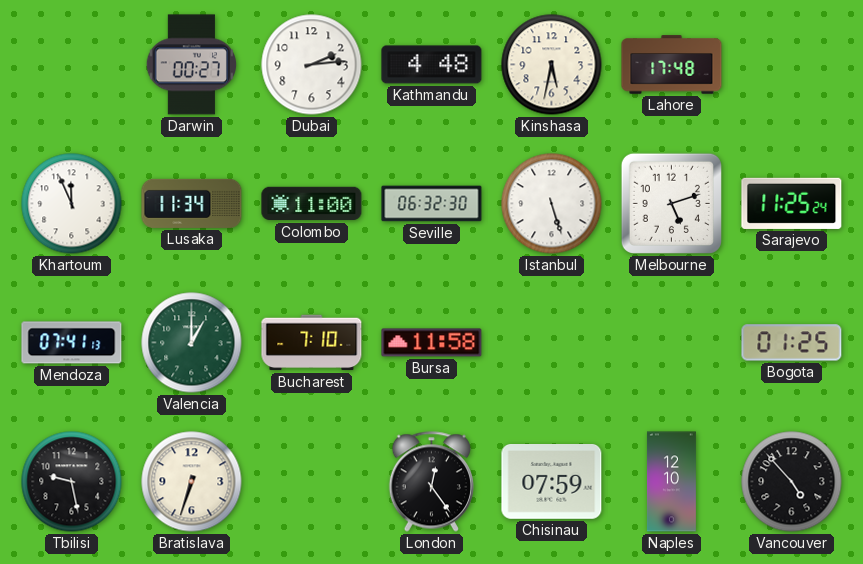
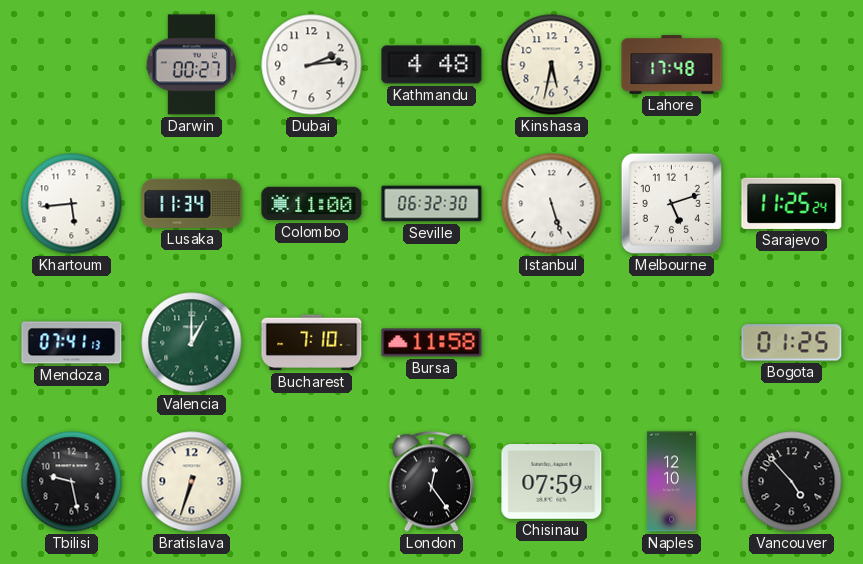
Khartoum: 11:56 -> 5:44 (72, 204)
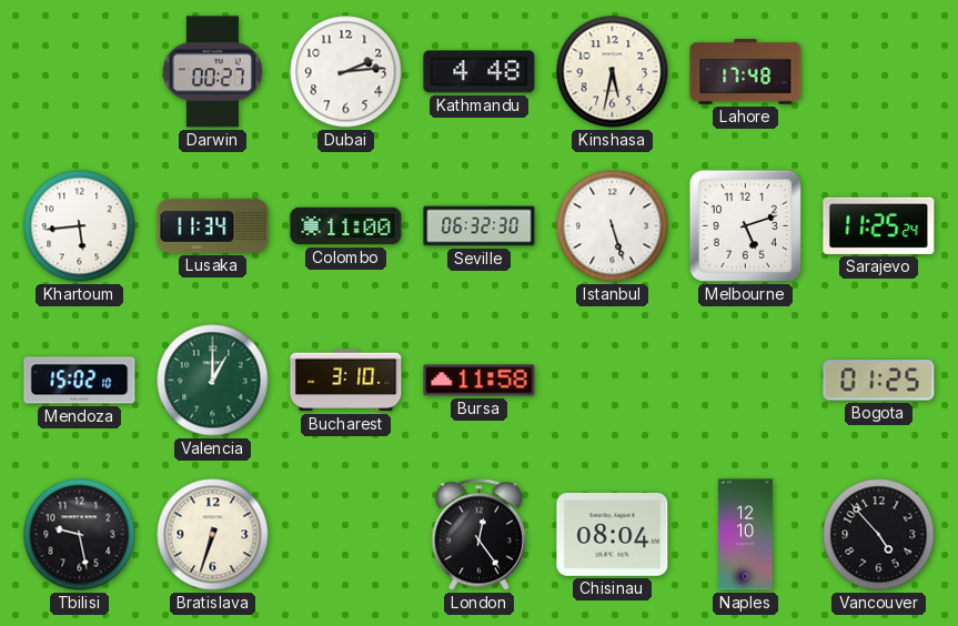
Mendoza: 07:41 -> 15:02 (80, 381)
Bucharest: 7:10 -> 3:10 (346, 381)
Chisinau: 07:59 -> 08:04 (613, 535)
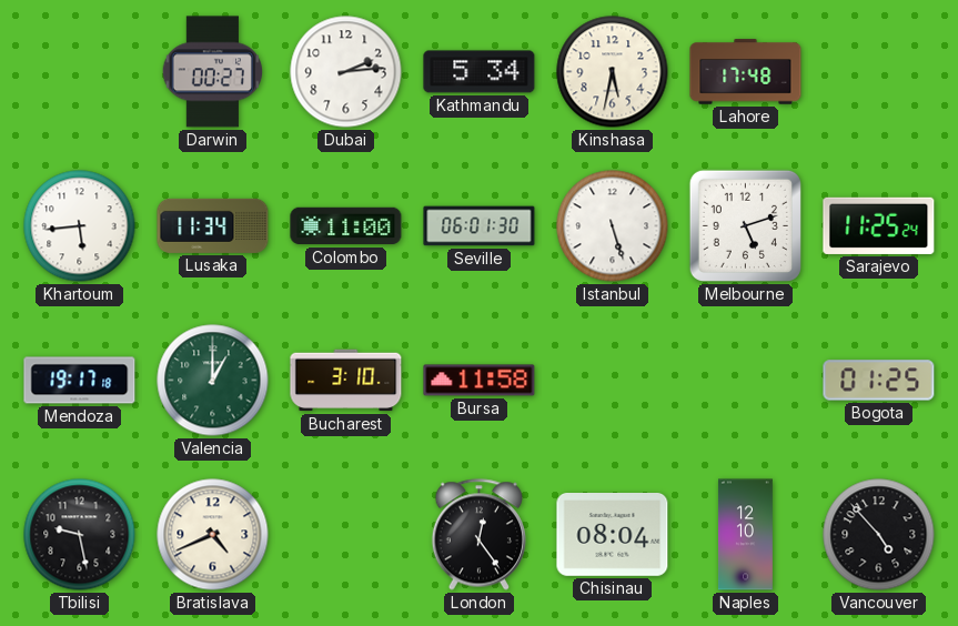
Kathmandu: 4:48 -> 5:34 (480, 72)
Seville: 06:32 -> 06:01 (480, 226)
Mendoza: 15:02 -> 19:17 (80, 381)
Bratislava: 6:33 -> 4:41 (213, 535)
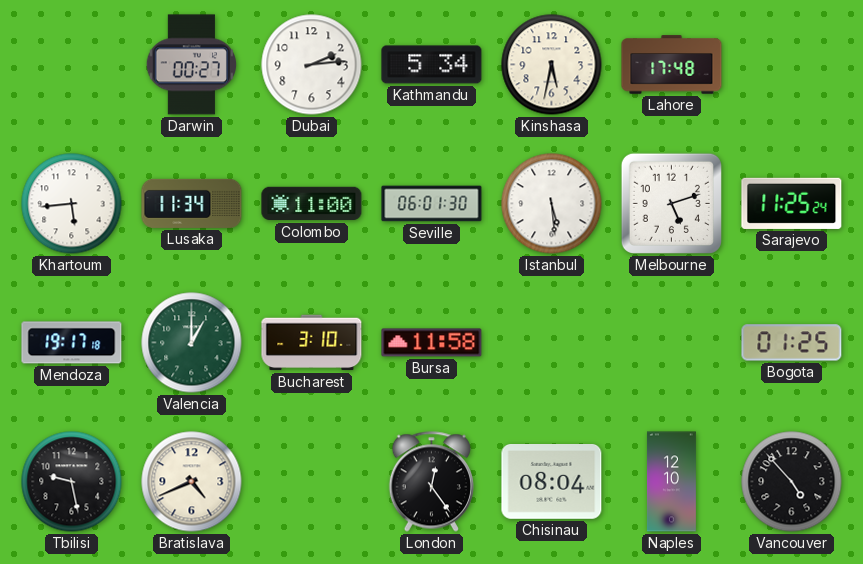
Istanbul: 5:27 -> 5:29 (552, 204)
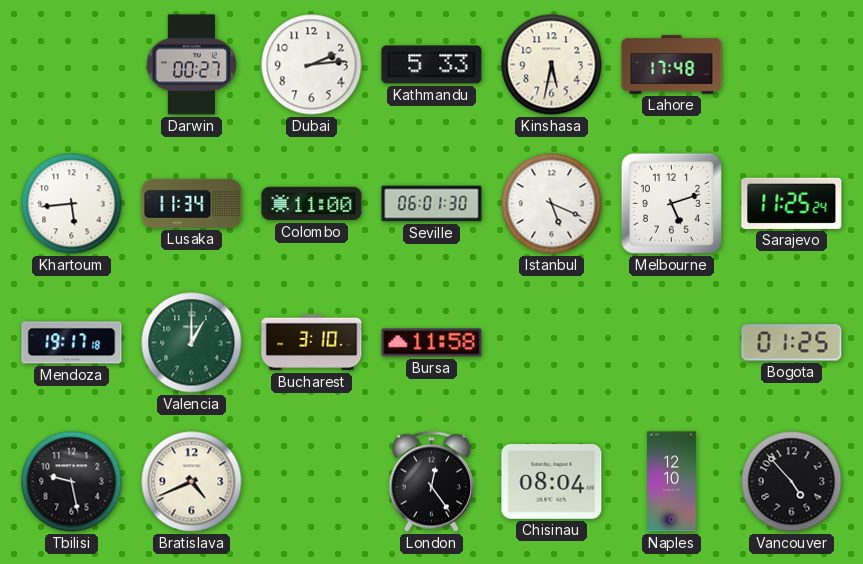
Kathmandu: 5:34 -> 5:33 (432, 65)
Istanbul: 5:29 -> 5:19 (552, 204)
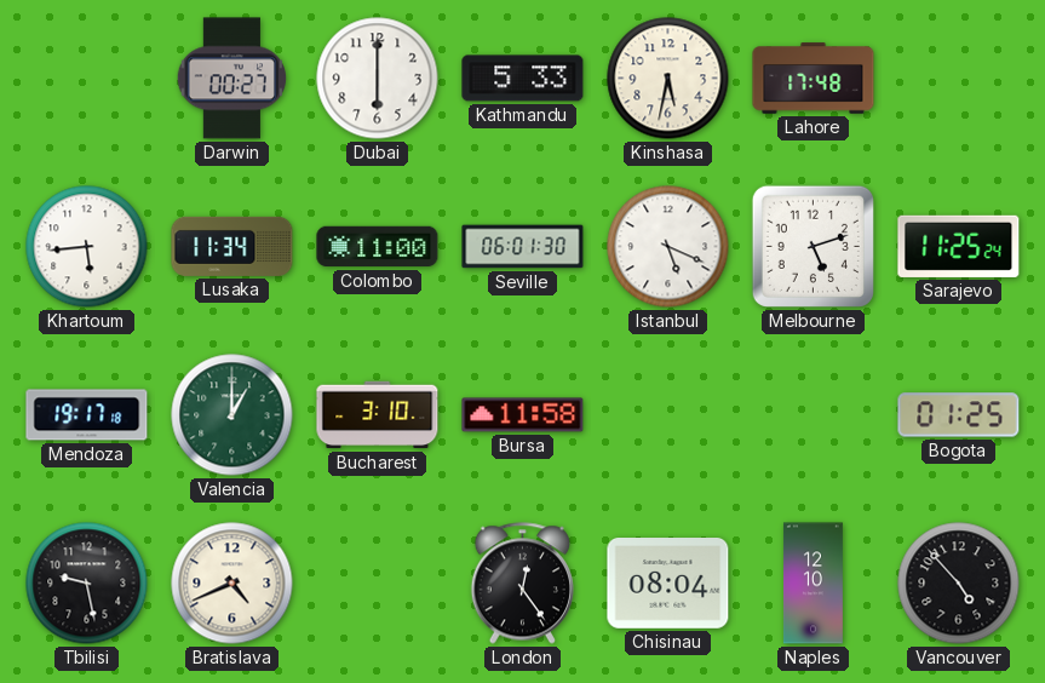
Dubai: 2:14 -> 6:00 (378, 79)
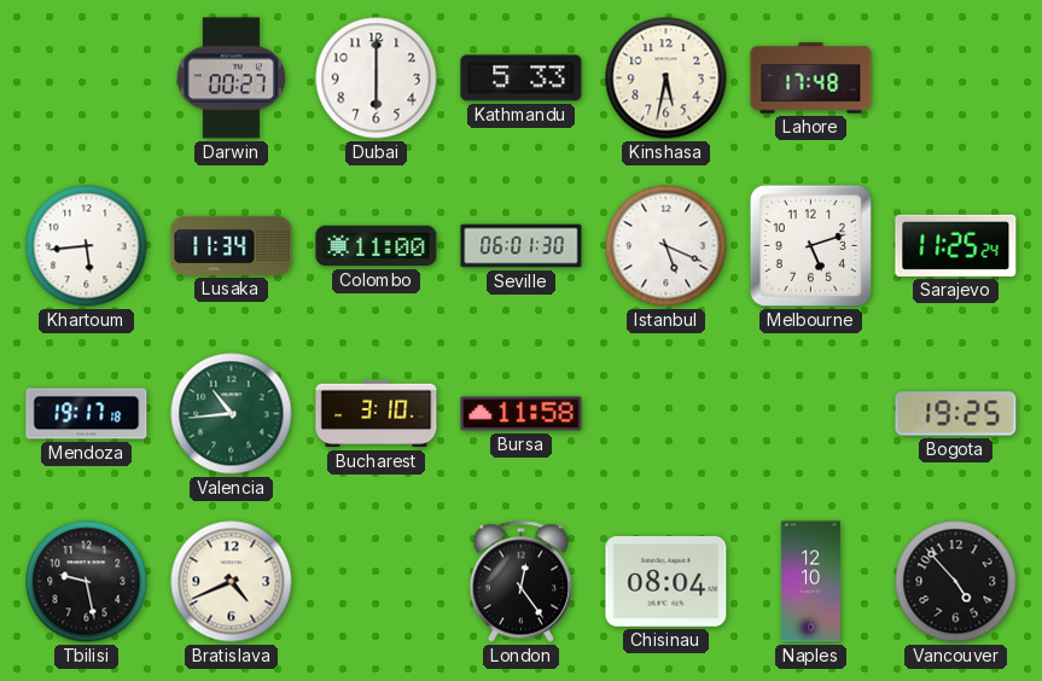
Valencia: 1:00 -> 10:44 (232, 414)
Bogota: 01:25 -> 19:25 (956, 414)
